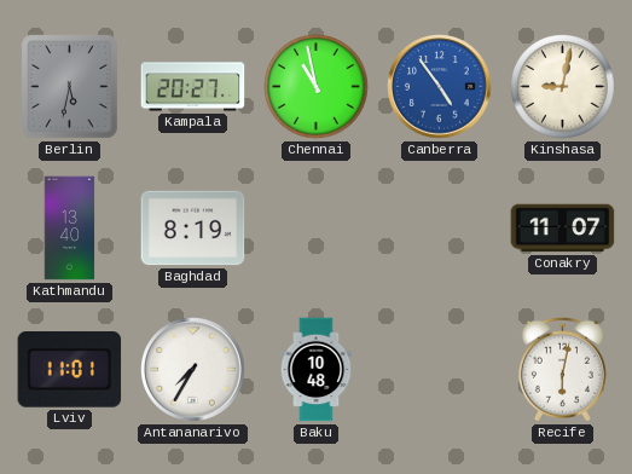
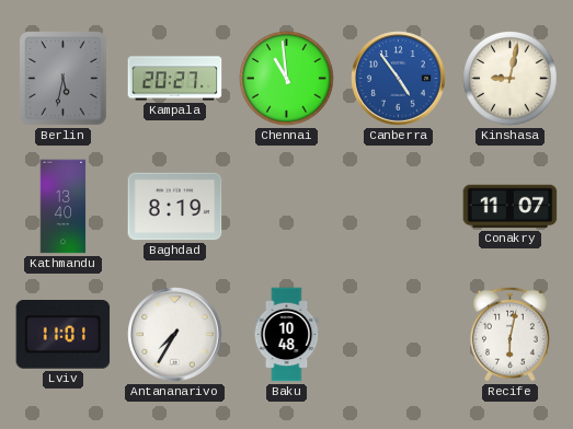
Chennai: 10:58 -> 10:59 (287, 79)
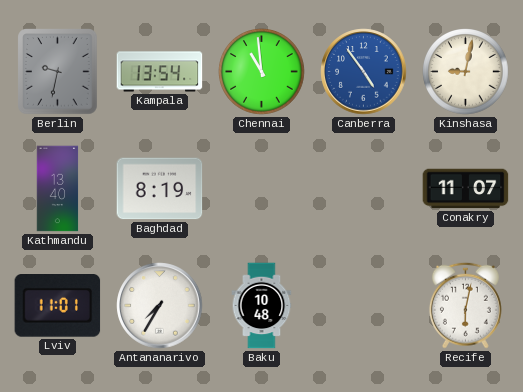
Berlin: 5:32 -> 9:32 (58, 72)
Kampala: 20:27 -> 13:54 (160, 72)
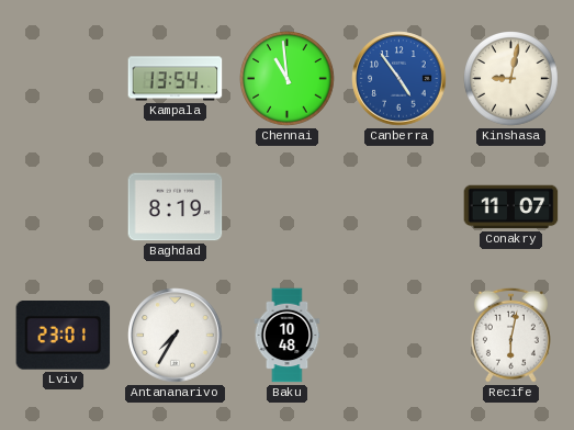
Berlin: 9:32 -> none (58, 72)
Kathmandu: 13:40 -> none (58, 189)
Lviv: 11:01 -> 23:01 (64, 336)
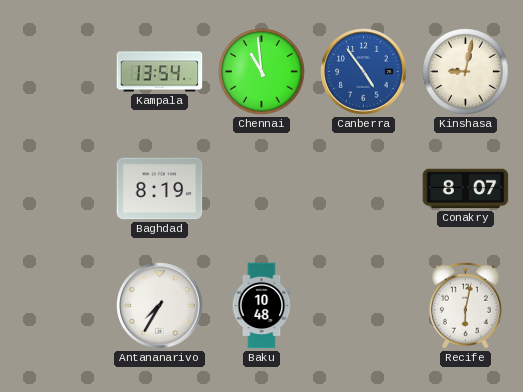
Conakry: 11:07 -> 8:07 (466, 189)
Lviv: 23:01 -> none (64, 336)
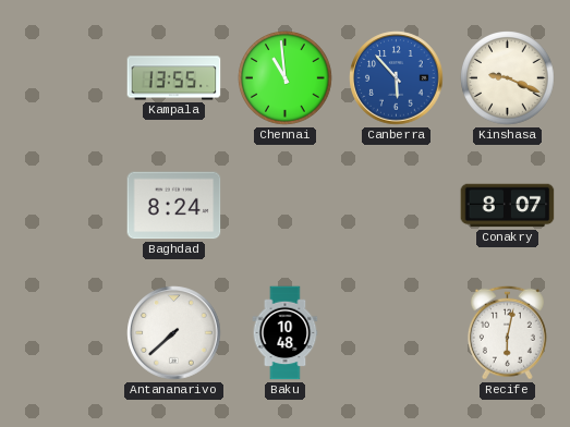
Kampala: 13:54 -> 13:55 (174, 78)
Canberra: 4:54 -> 5:53 (397, 78)
Kinshasa: 9:02 -> 9:19 (508, 78)
Baghdad: 8:19 -> 8:24 (174, 206)
Antananarivo: 7:35 -> 7:38 (174, 333)
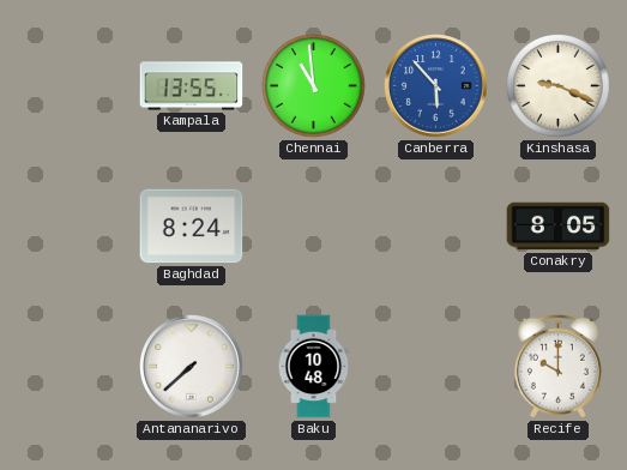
Conakry: 8:07 -> 8:05 (559, 227)
Recife: 6:02 -> 10:00 (557, 366)
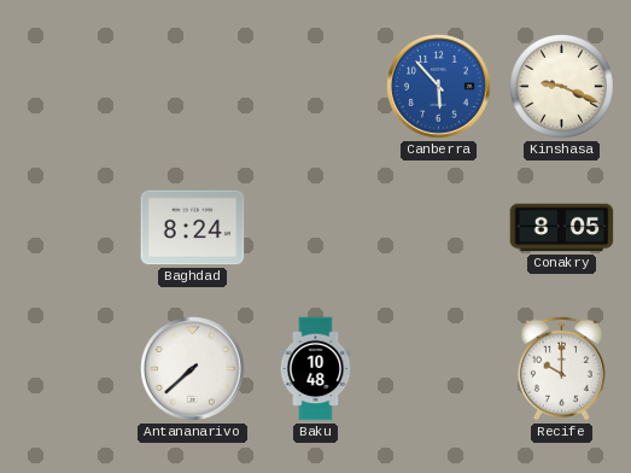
Kampala: 13:55 -> none (192, 86)
Chennai: 10:59 -> none (314, 86)
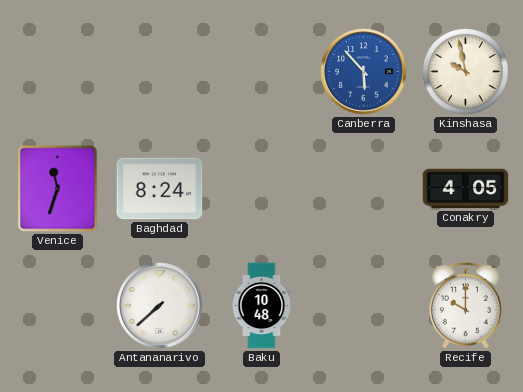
Kinshasa: 9:19 -> 9:58 (466, 72)
Venice: none -> 11:33 (58, 189)
Conakry: 8:05 -> 4:05 (466, 189)
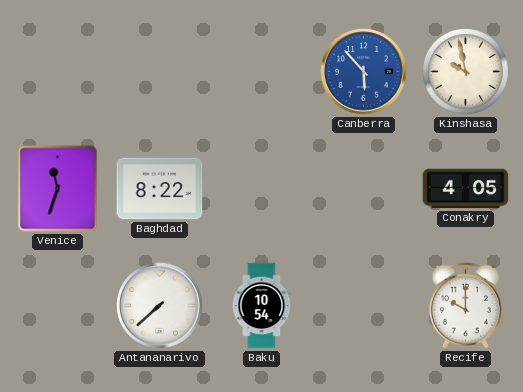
Baghdad: 8:24 -> 8:22 (160, 189)
Baku: 10:48 -> 10:54 (262, 306)
